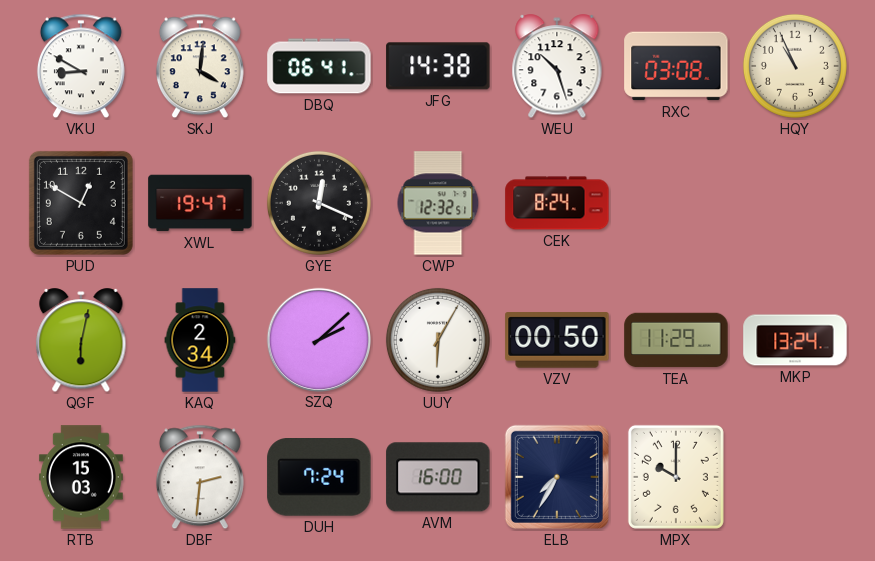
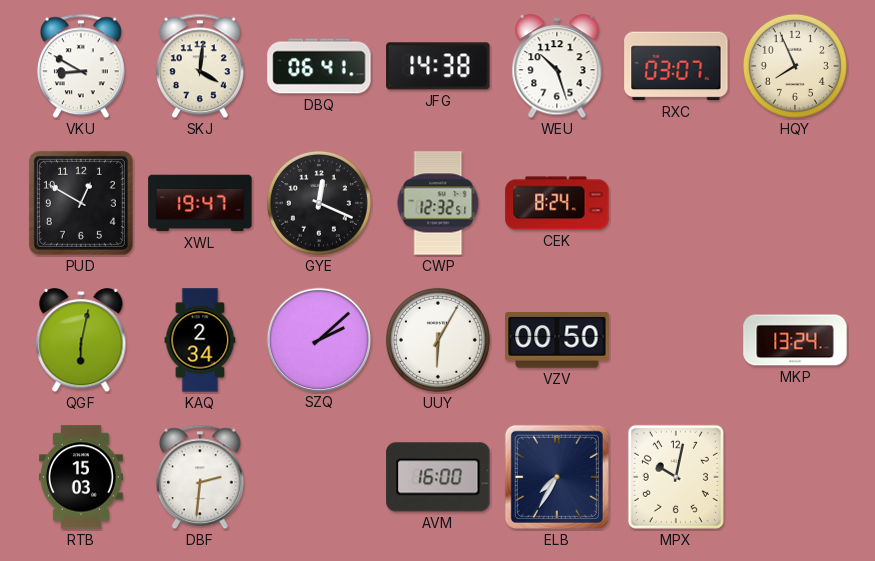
RXC: 03:08 -> 03:07 (676, 66)
HQY: 10:56 -> 7:56 (795, 66)
TEA: 11:29 -> none (676, 340)
DUH: 7:24 -> none (319, 478)
MPX: 10:00 -> 10:02 (676, 477)
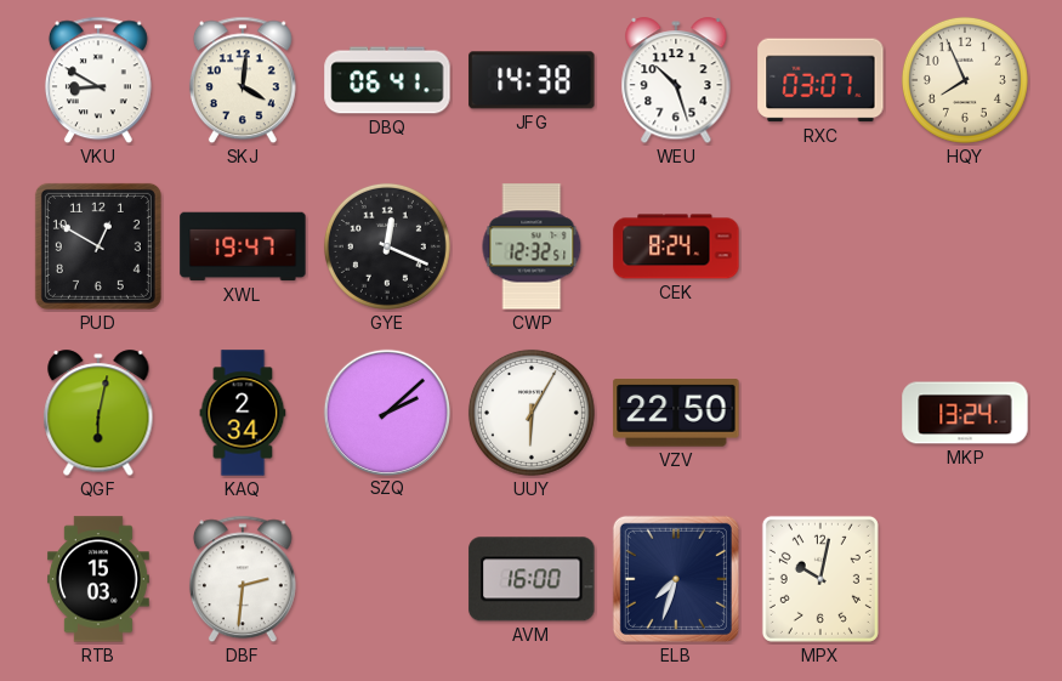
VZV: 00:50 -> 22:50 (676, 413)
ELB: 7:35 -> 7:33 (676, 579)
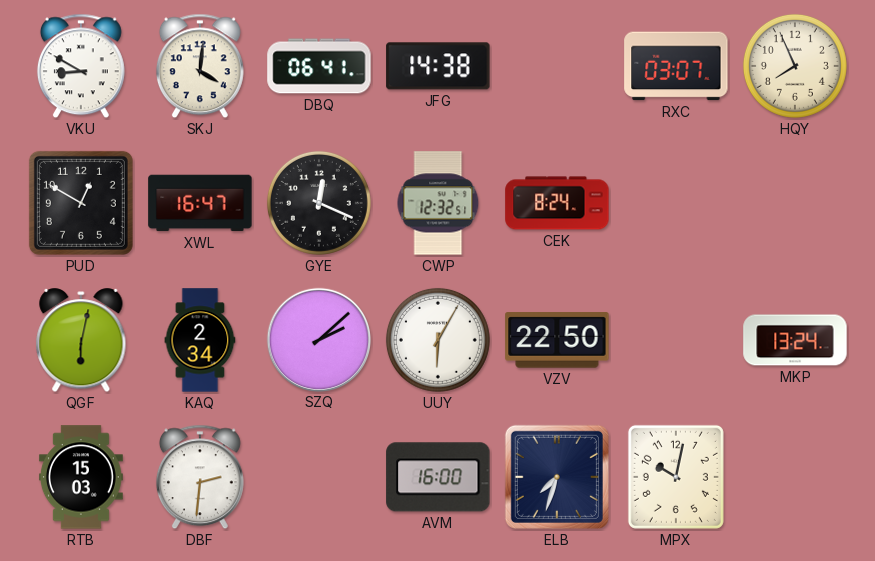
WEU: 10:27 -> none (676, 81)
XWL: 19:47 -> 16:47 (200, 203)
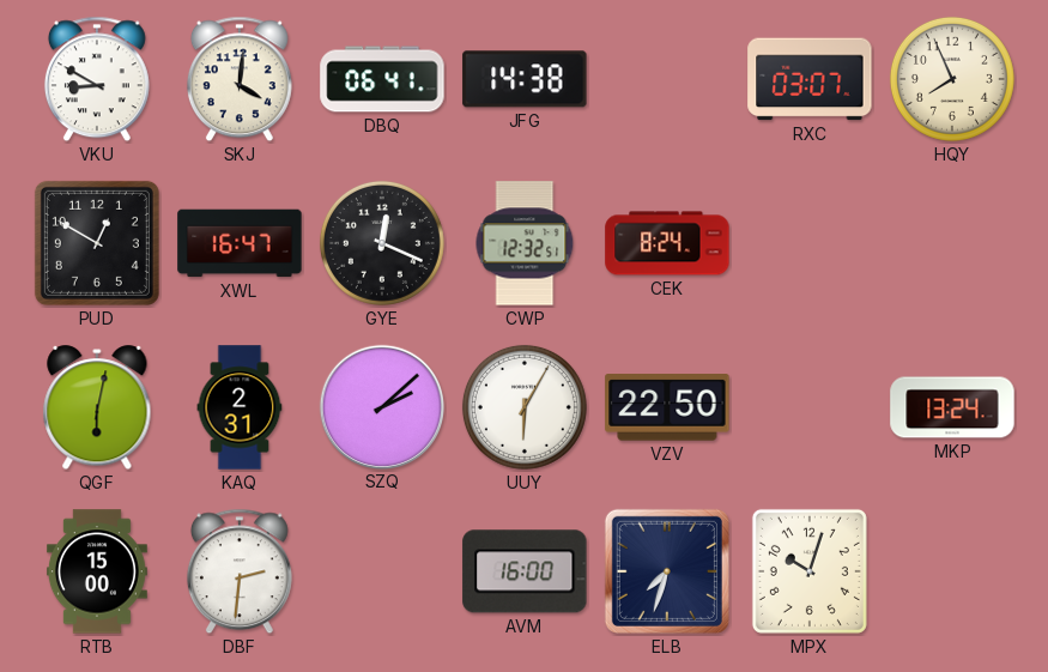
KAQ: 2:34 -> 2:31 (240, 407)
RTB: 15:03 -> 15:00 (97, 571)
MPX: 10:02 -> 10:03 (810, 571)
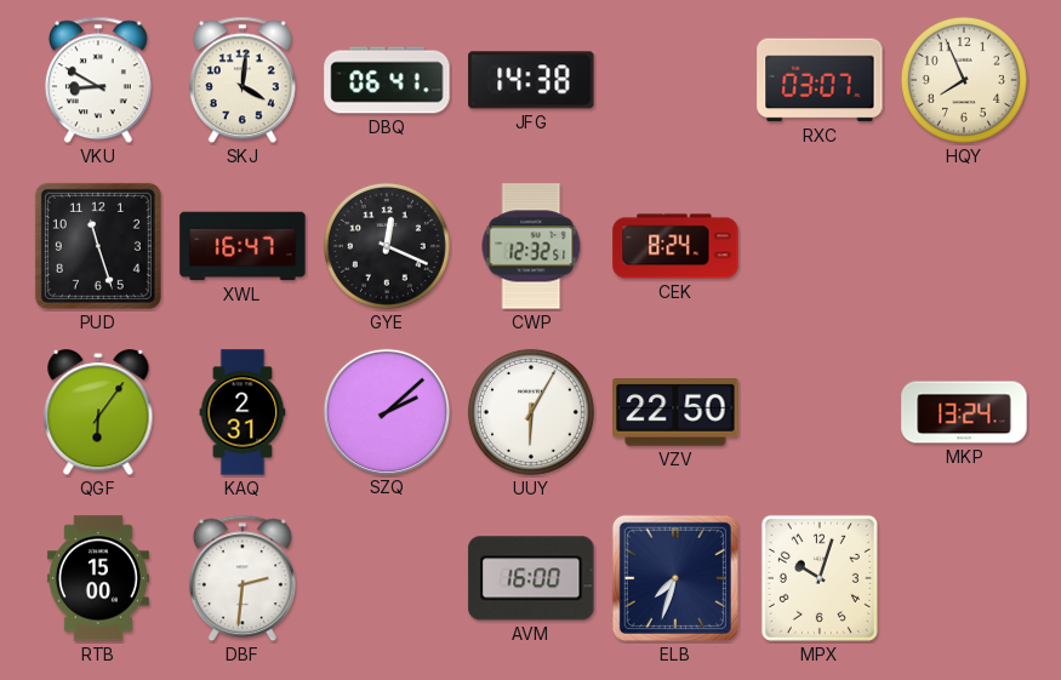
PUD: 12:50 -> 11:27 (98, 246)
QGF: 6:02 -> 6:06 (98, 413)
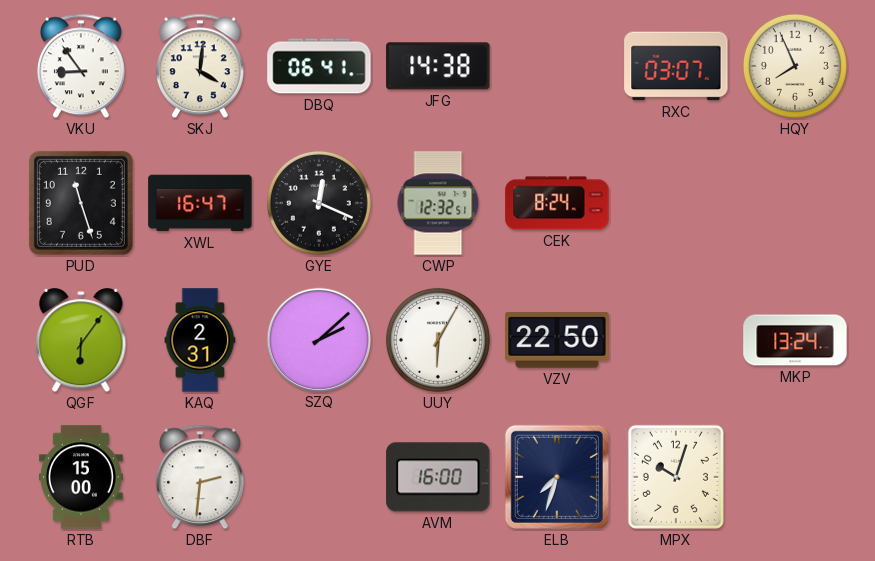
VKU: 8:50 -> 8:54 (81, 66)
